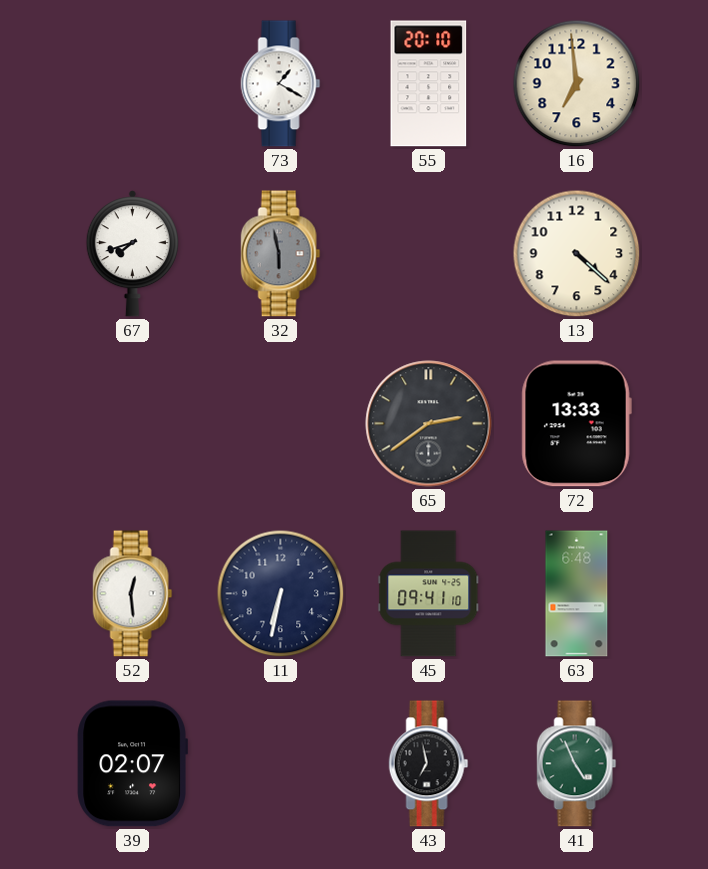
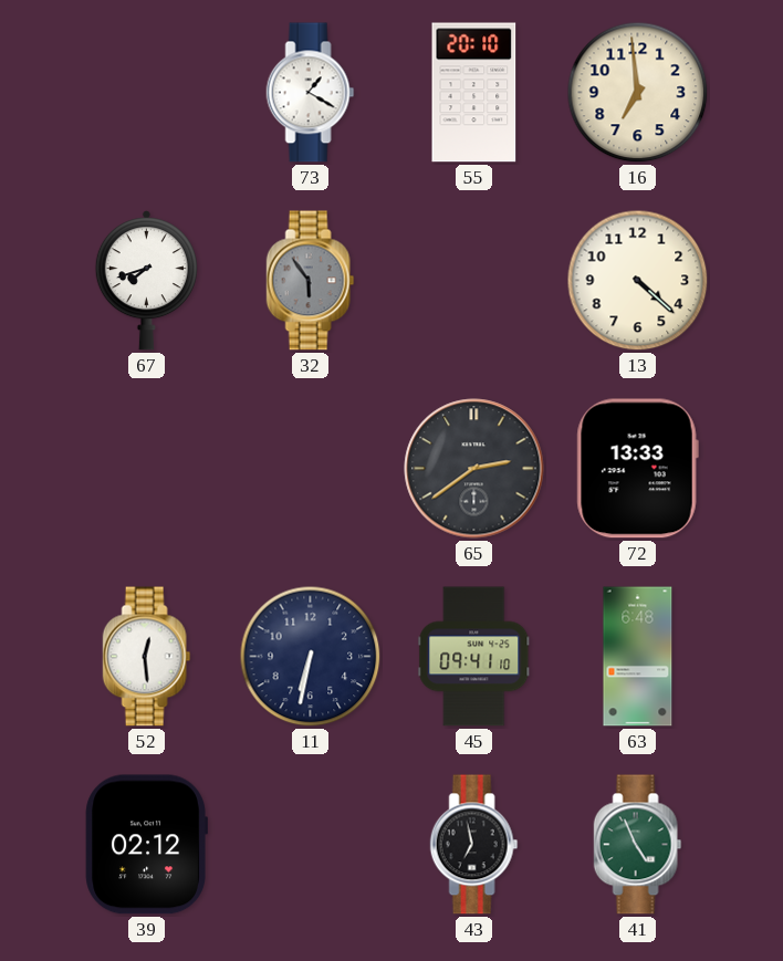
32: 5:58 -> 5:54 (311, 281)
39: 02:07 -> 02:12 (146, 845)
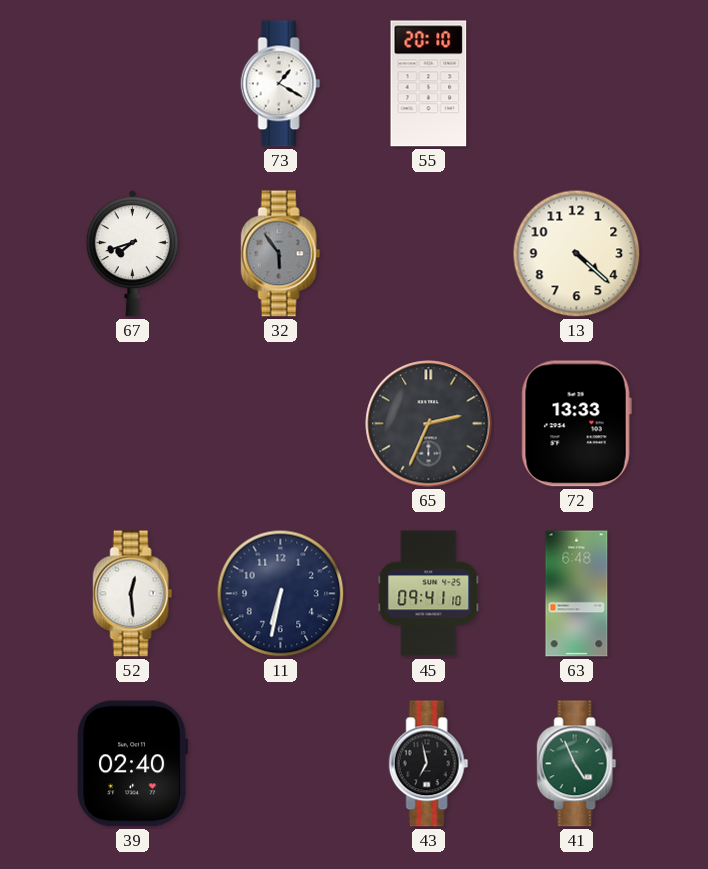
16: 6:59 -> none (638, 93)
65: 2:39 -> 2:34 (429, 424)
39: 02:12 -> 02:40 (132, 764)
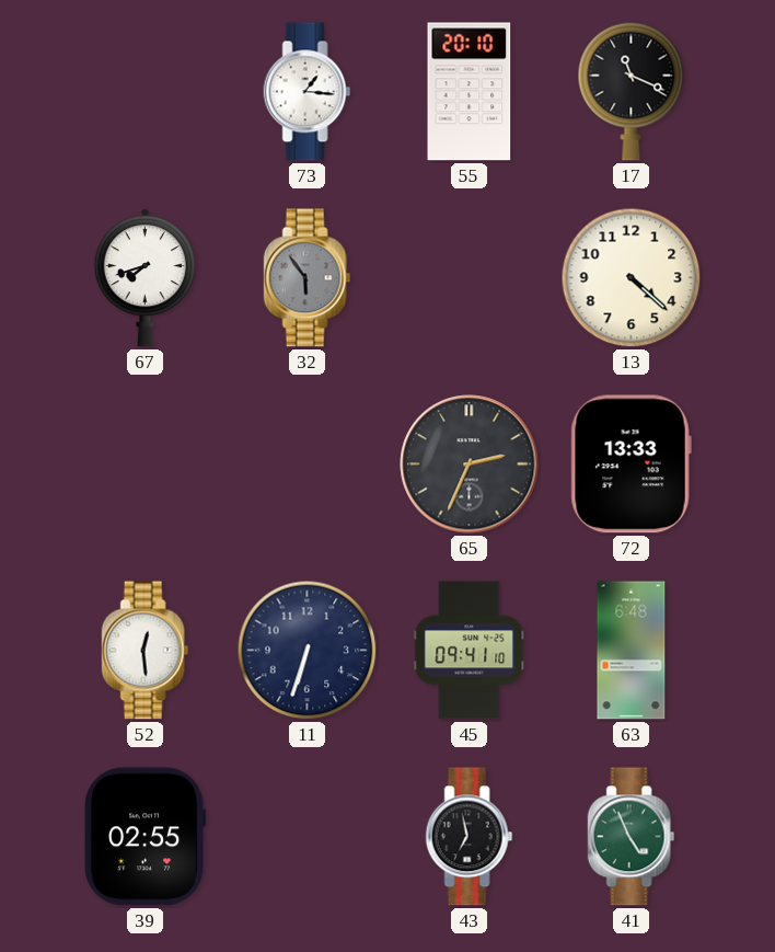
73: 1:20 -> 1:16 (308, 92)
17: none -> 11:19 (632, 91)
11: 6:32 -> 6:33 (308, 651)
39: 02:40 -> 02:55 (144, 837)
